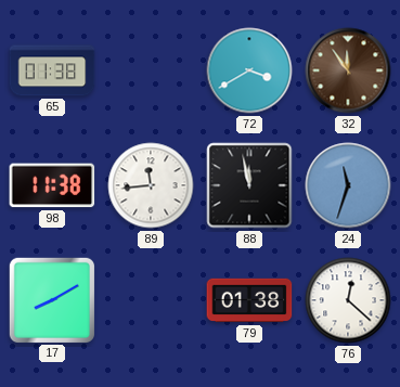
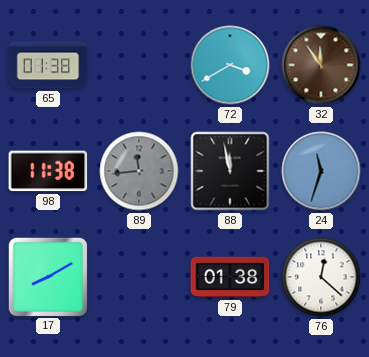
89 dial: white -> grey (139, 171)
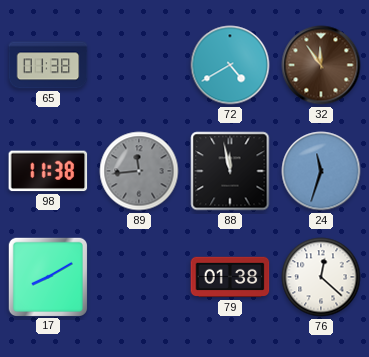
72: 3:40 -> 4:40 (230, 65)
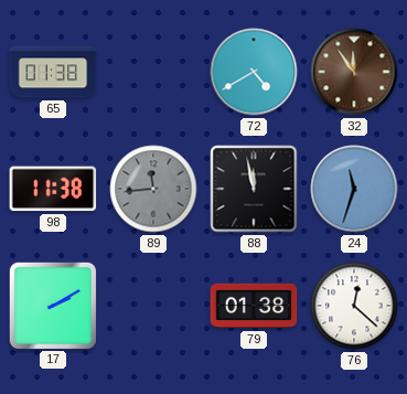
17: 8:10 -> 2:10 (52, 305)
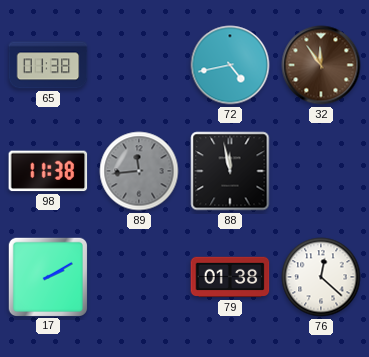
72: 4:40 -> 4:43 (230, 65)
24: 11:33 -> none (354, 189)
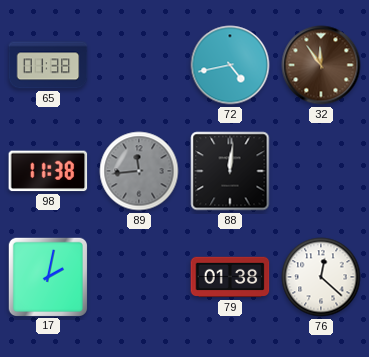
88: 11:58 -> 12:01 (230, 171)
17: 2:10 -> 2:02 (47, 276)
